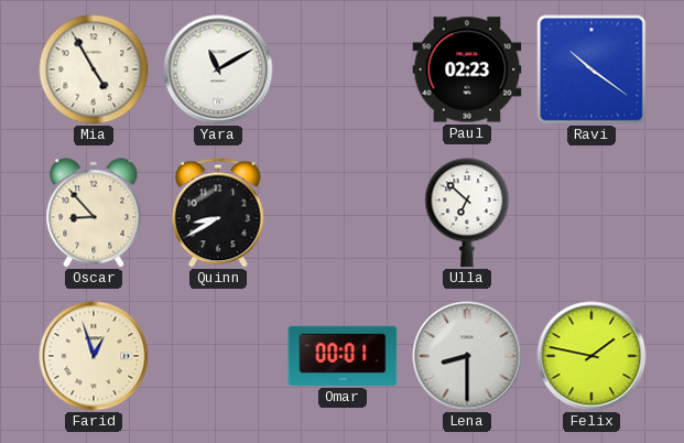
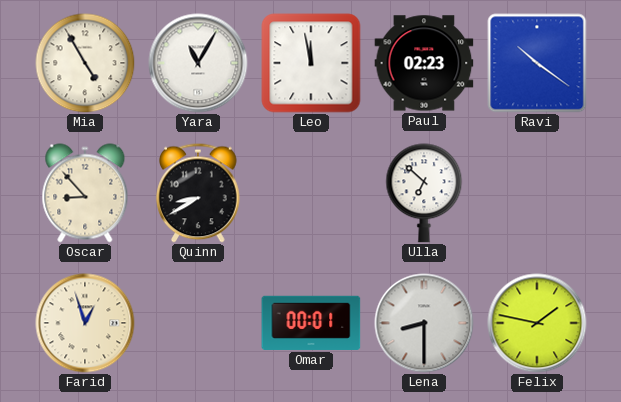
Yara: 11:10 -> 11:05 (198, 63)
Leo: none -> 11:58 (311, 63)
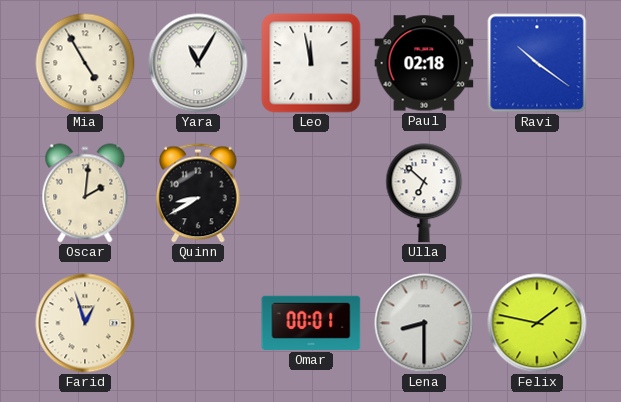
Paul: 02:23 -> 02:18 (424, 63)
Oscar: 8:53 -> 2:01 (85, 193)
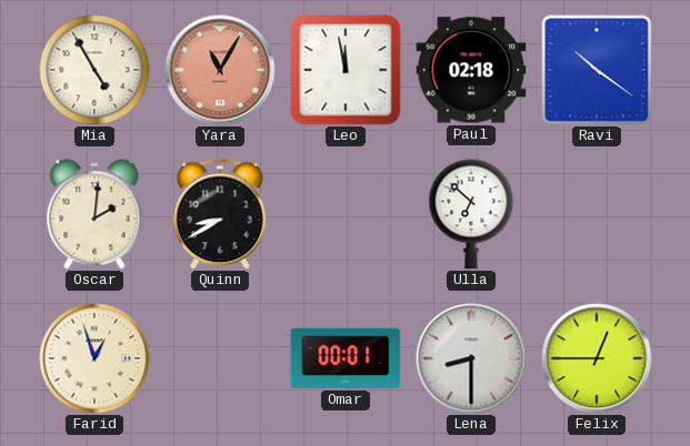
Yara dial: white -> salmon (220, 70)
Felix: 1:47 -> 12:45 (597, 358)
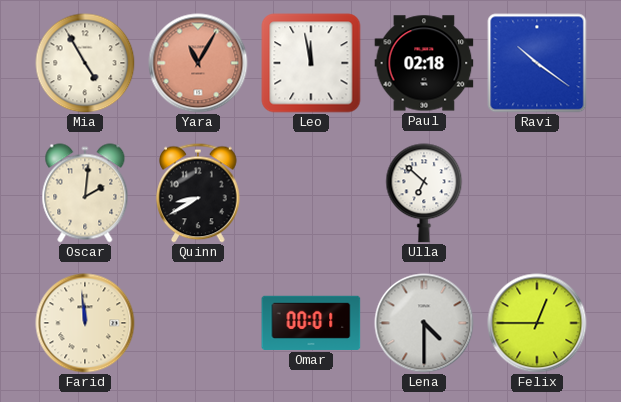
Farid: 12:57 -> 11:59 (85, 323)
Lena: 8:30 -> 4:30 (424, 323)
